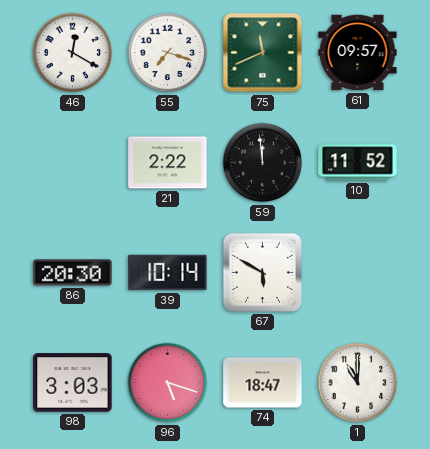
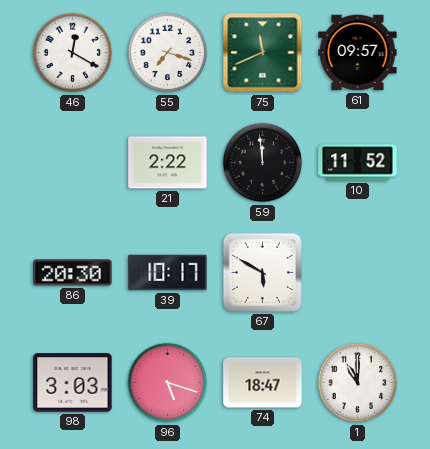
39: 10:14 -> 10:17 (168, 273)
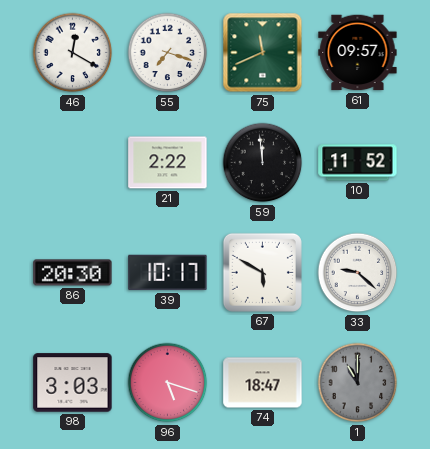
33: none -> 9:22 (358, 273)
1 dial: white -> grey (358, 383)
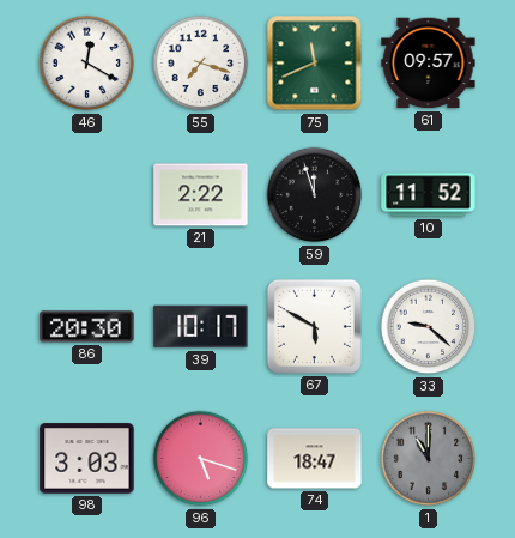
59: 11:59 -> 11:57 (315, 195)
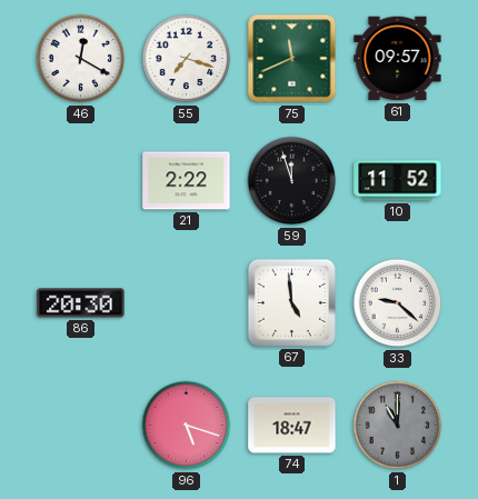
39: 10:17 -> none (201, 327)
67: 5:50 -> 4:59 (291, 302)
98: 3:03 -> none (87, 459)
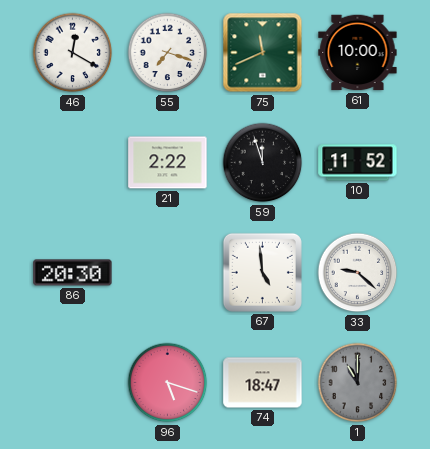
61: 09:57 -> 10:00 (358, 53)
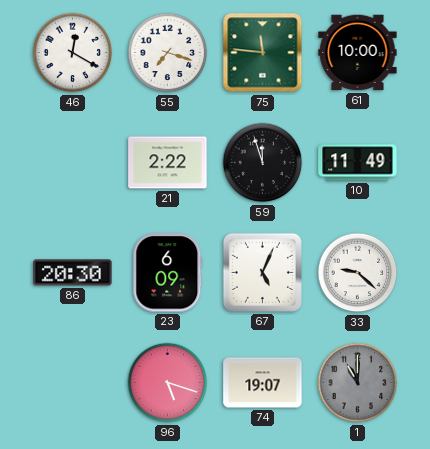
75: 11:41 -> 11:46 (263, 53)
10: 11:52 -> 11:49 (358, 163)
23: none -> 6:09 (168, 273)
67: 4:59 -> 5:04 (262, 272)
74: 18:47 -> 19:07 (263, 383)
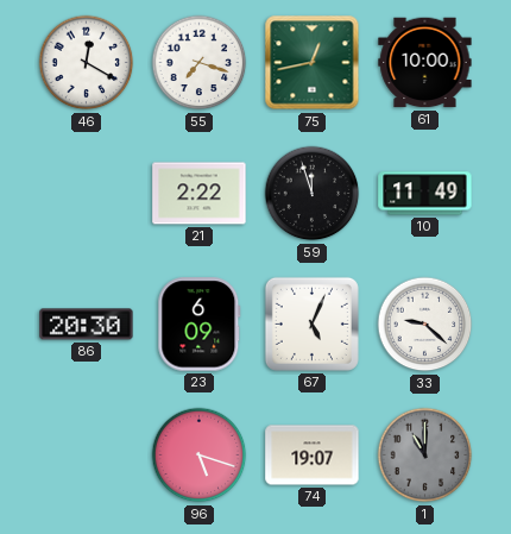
75: 11:46 -> 12:43 (313, 63)
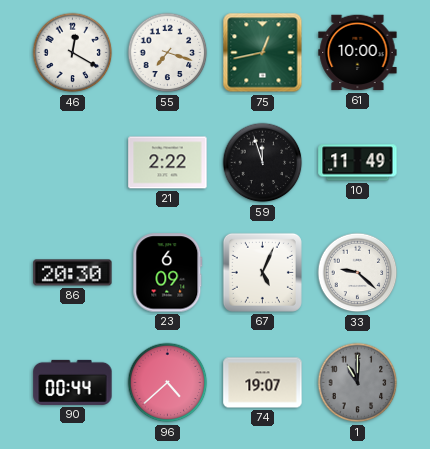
90: none -> 00:44 (73, 382)
96: 5:18 -> 4:38 (168, 383)
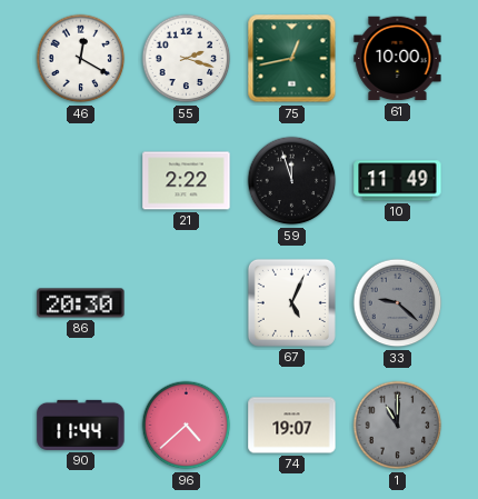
55: 7:18 -> 2:18 (187, 59)
23: 6:09 -> none (168, 273)
33 dial: white -> grey (398, 303)
90: 00:44 -> 11:44 (81, 425)
